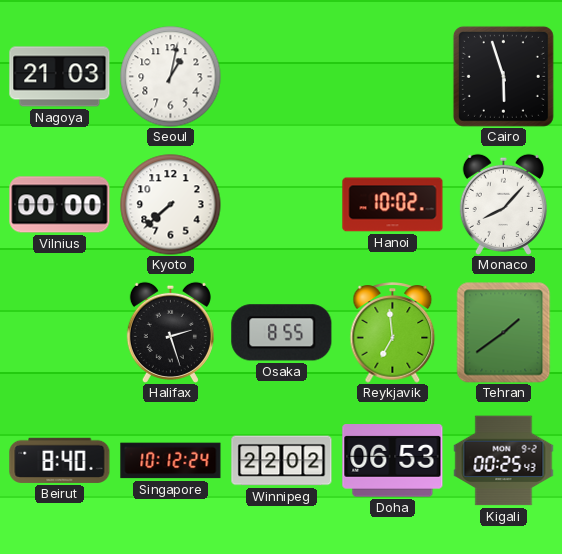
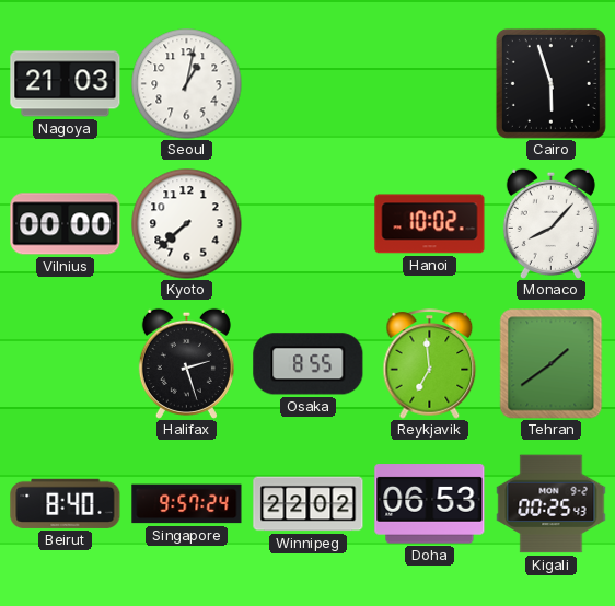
Singapore: 10:12 -> 9:57 (187, 504)
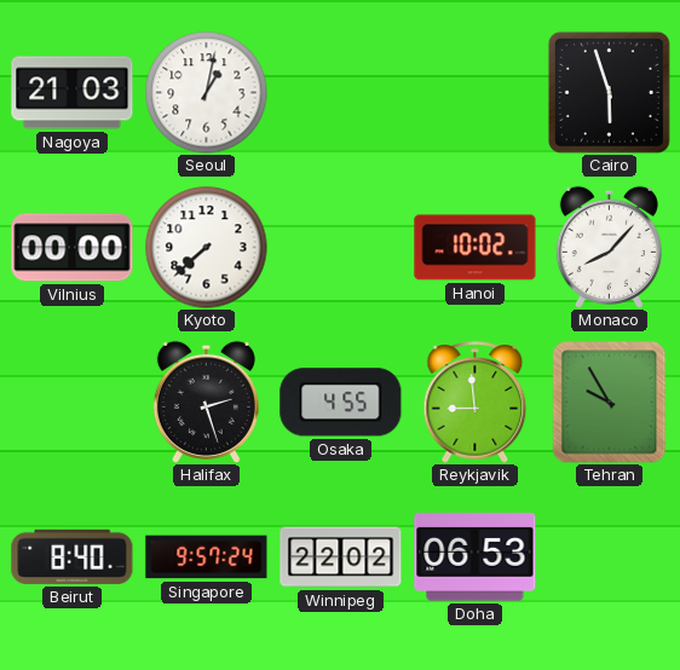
Osaka: 8:55 -> 4:55 (341, 403)
Reykjavik: 6:59 -> 8:59 (476, 403)
Tehran: 1:39 -> 9:55 (610, 402)
Kigali: 00:25 -> none (552, 504)
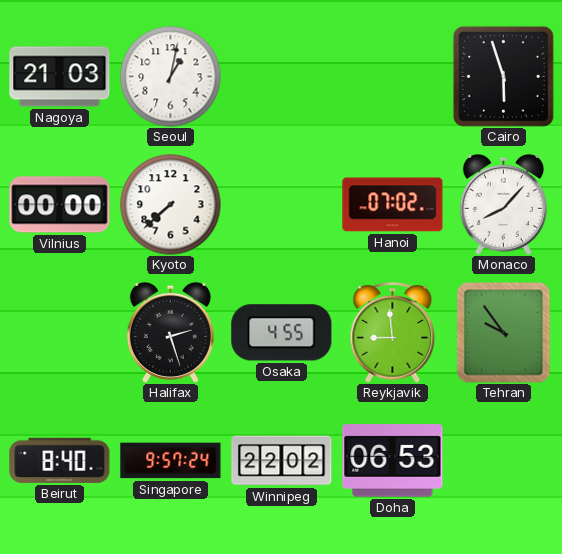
Hanoi: 10:02 -> 07:02 (393, 205)
Tehran: 9:55 -> 9:54 (504, 332)
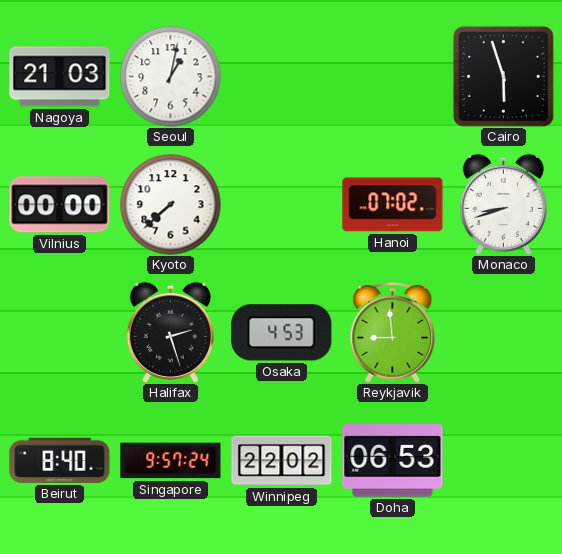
Monaco: 8:07 -> 8:42 (503, 204)
Osaka: 4:55 -> 4:53 (282, 333)
Tehran: 9:54 -> none (504, 332)
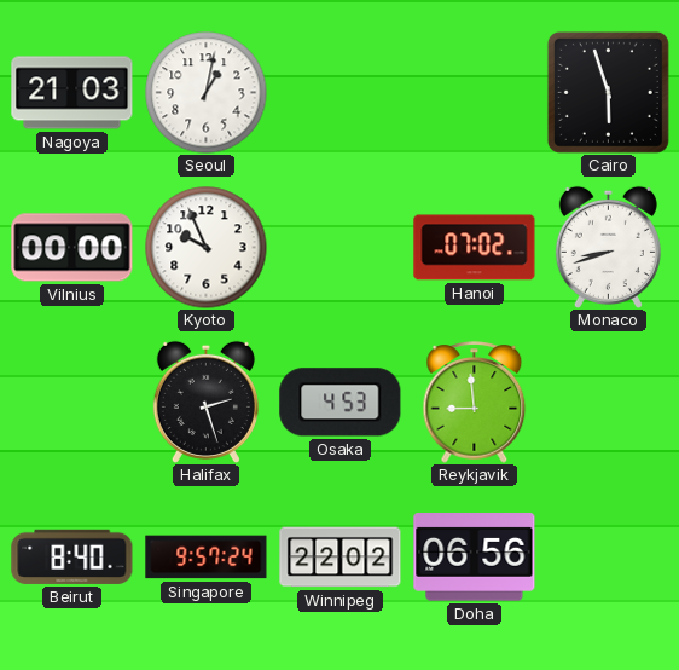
Kyoto: 7:38 -> 9:56 (207, 248)
Doha: 06:53 -> 06:56 (475, 558)
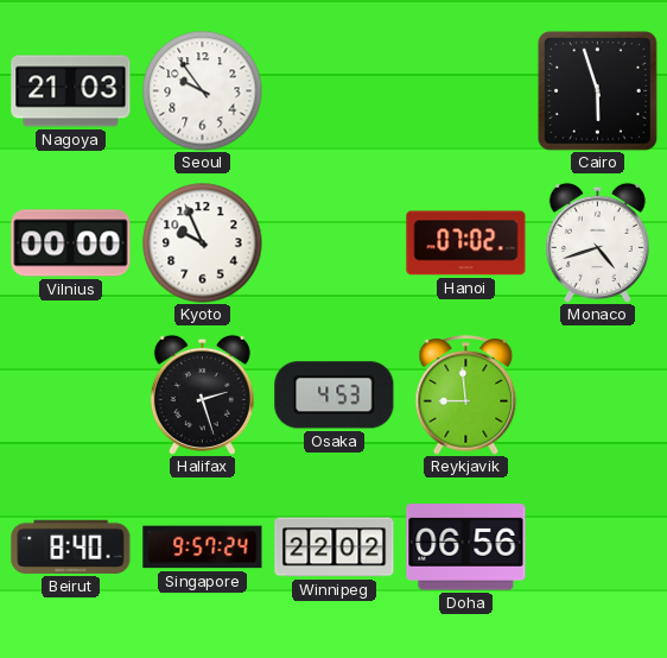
Seoul: 1:02 -> 9:54 (203, 91)
Monaco: 8:42 -> 4:42 (597, 242)
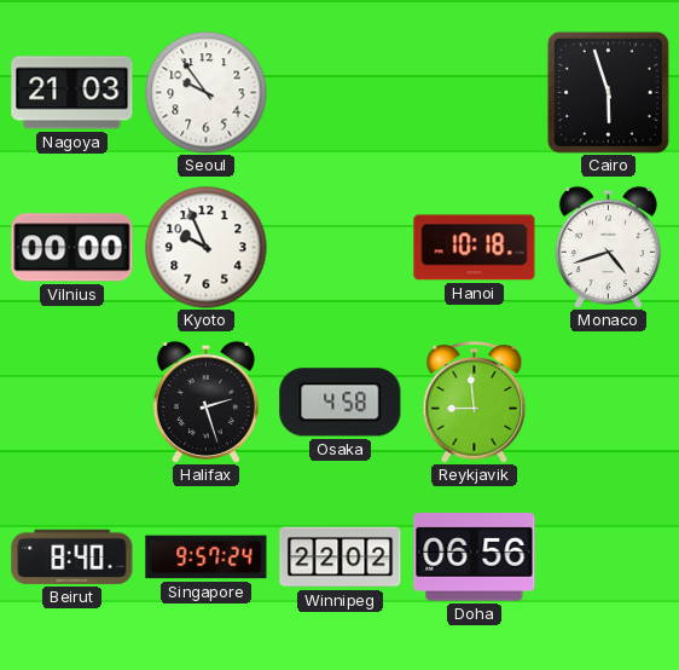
Hanoi: 07:02 -> 10:18 (475, 248)
Osaka: 4:53 -> 4:58 (341, 403)
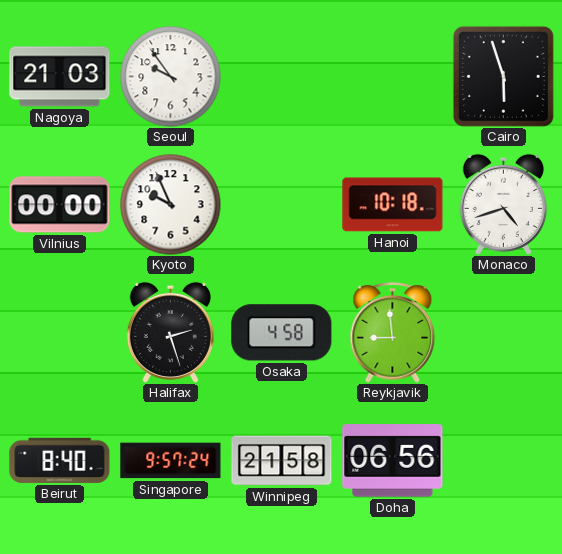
Winnipeg: 22:02 -> 21:58 (282, 461)
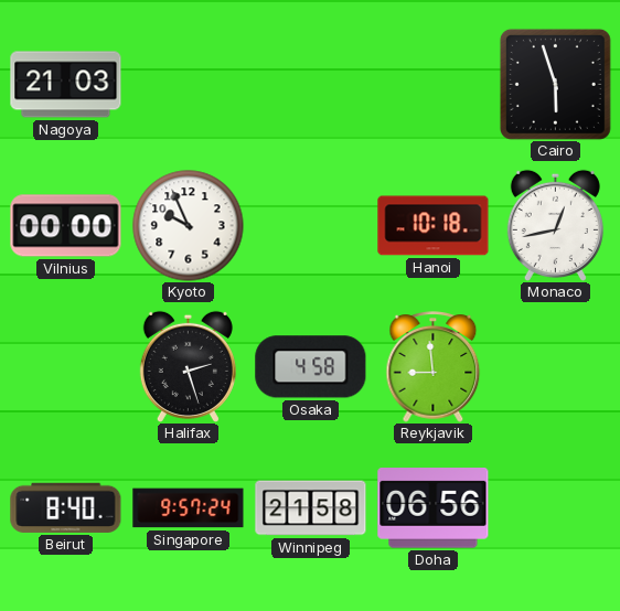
Seoul: 9:54 -> none (171, 77)
Monaco: 4:42 -> 12:43 (555, 225)
